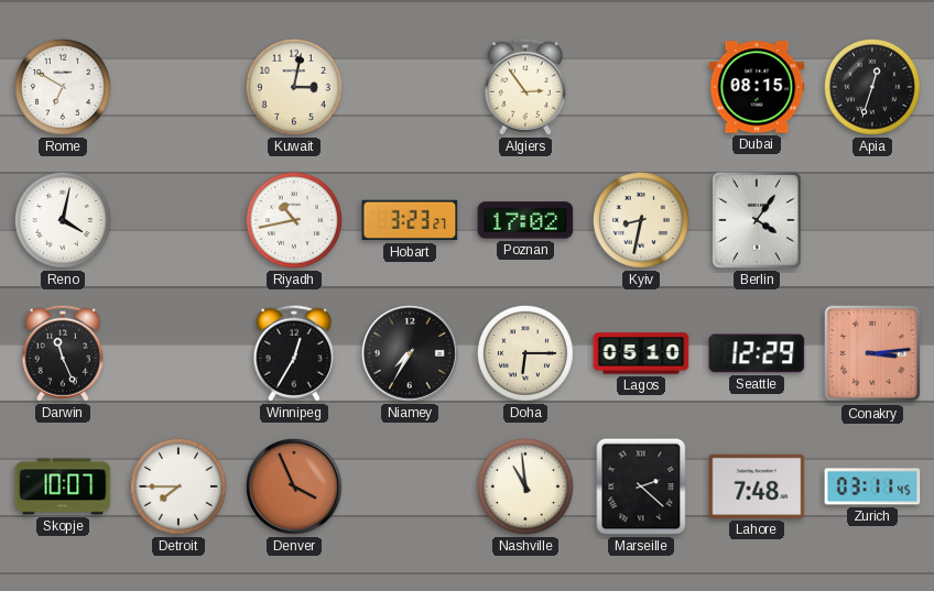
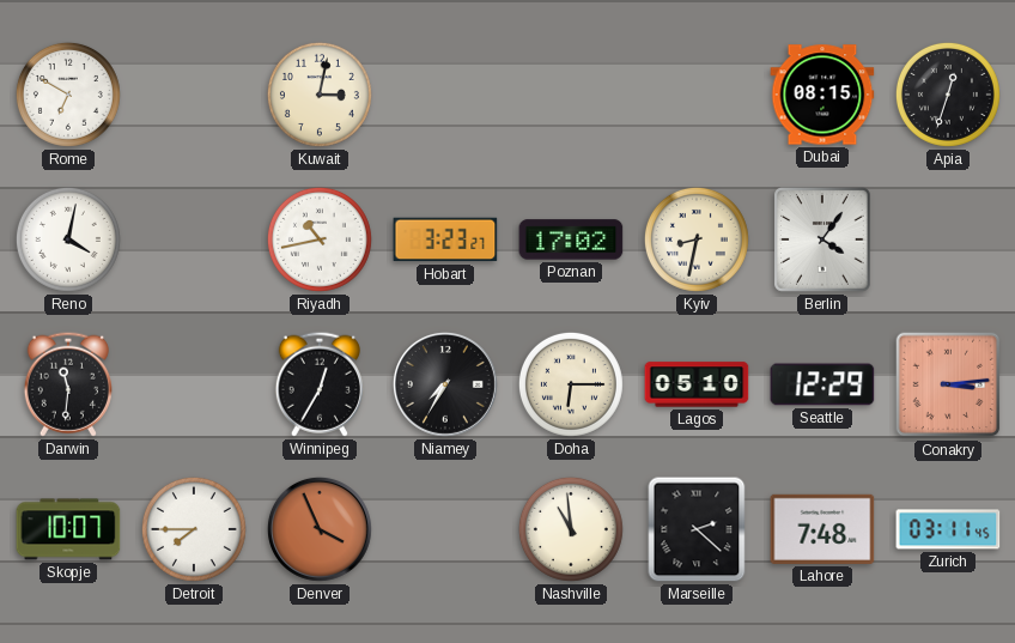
Algiers: 2:54 -> none (525, 87)
Darwin: 11:26 -> 11:31 (68, 384)
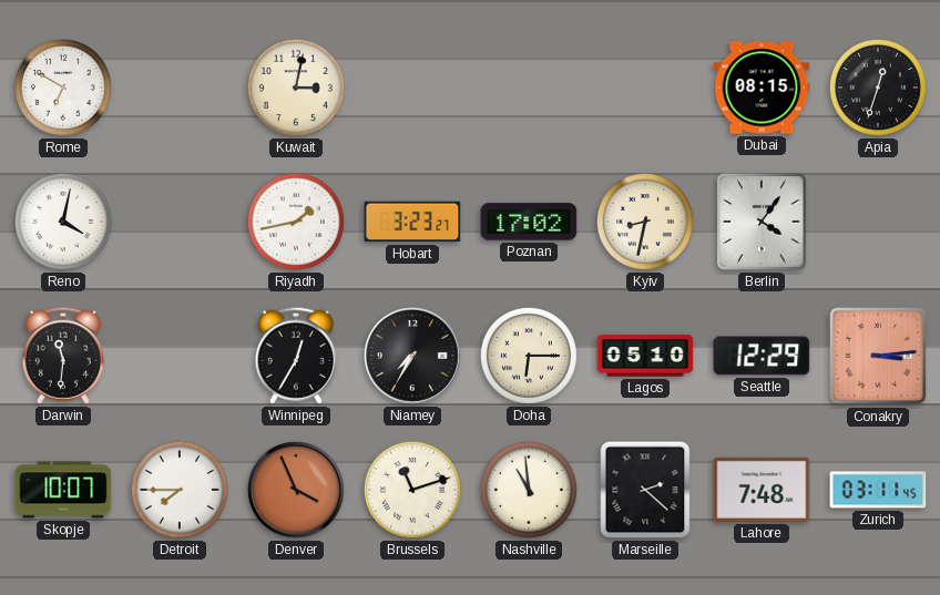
Riyadh: 10:43 -> 1:43 (296, 222)
Brussels: none -> 11:12 (412, 490)
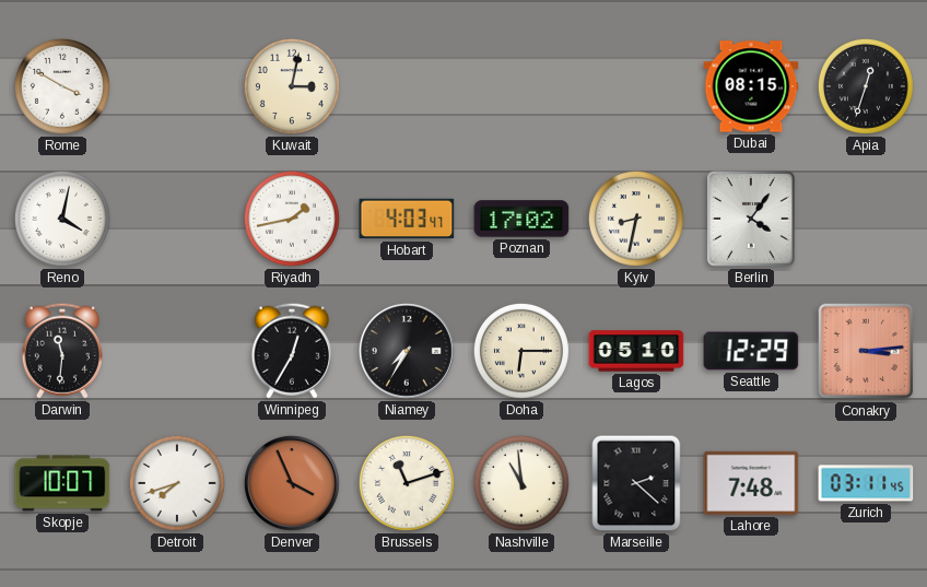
Rome: 6:50 -> 3:50 (62, 86)
Hobart: 3:23 -> 4:03 (407, 219)
Detroit: 7:45 -> 7:42 (177, 483)
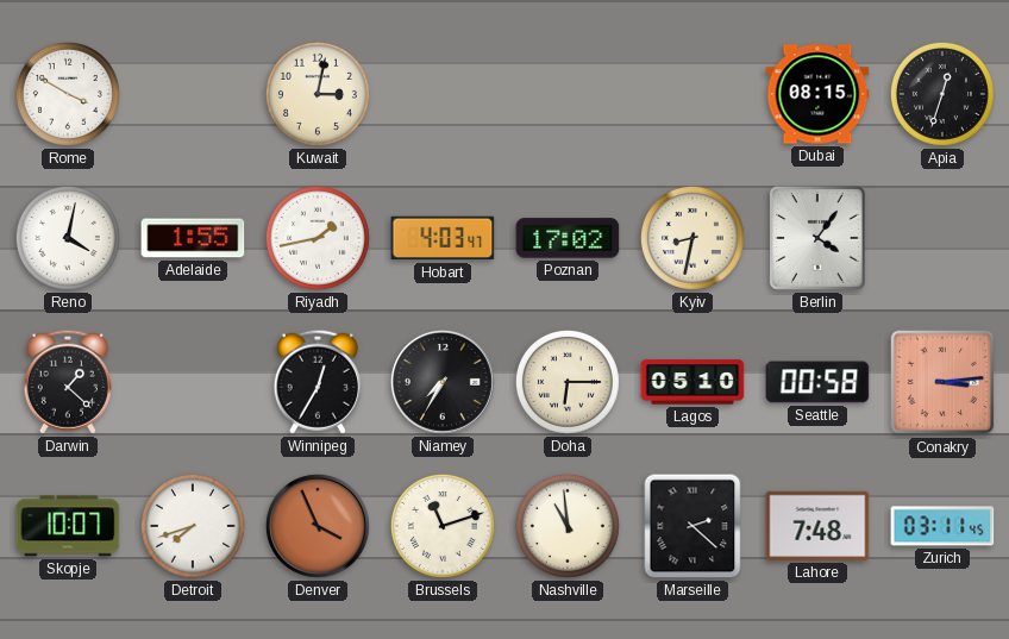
Adelaide: none -> 1:55 (193, 238)
Darwin: 11:31 -> 1:22 (68, 382)
Seattle: 12:29 -> 00:58 (817, 382)
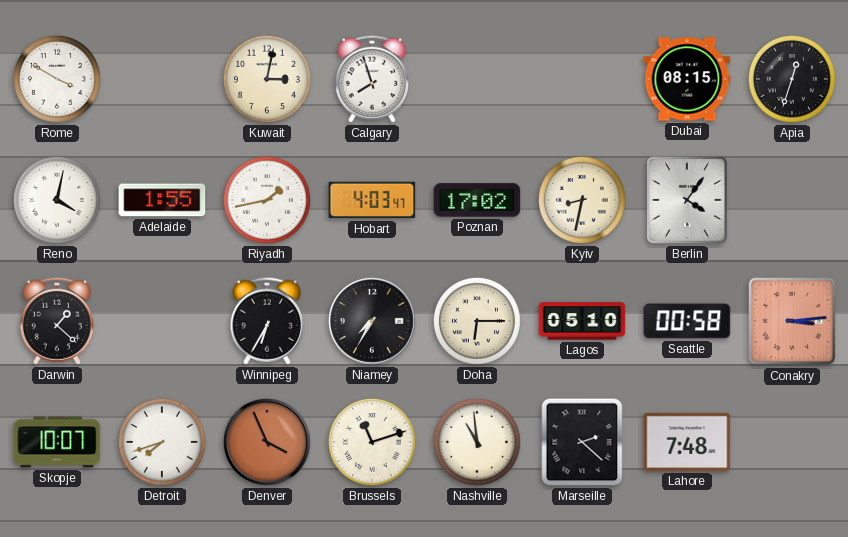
Calgary: none -> 7:57 (372, 79)
Winnipeg: 12:35 -> 6:35 (267, 321)
Zurich: 03:11 -> none (942, 526)
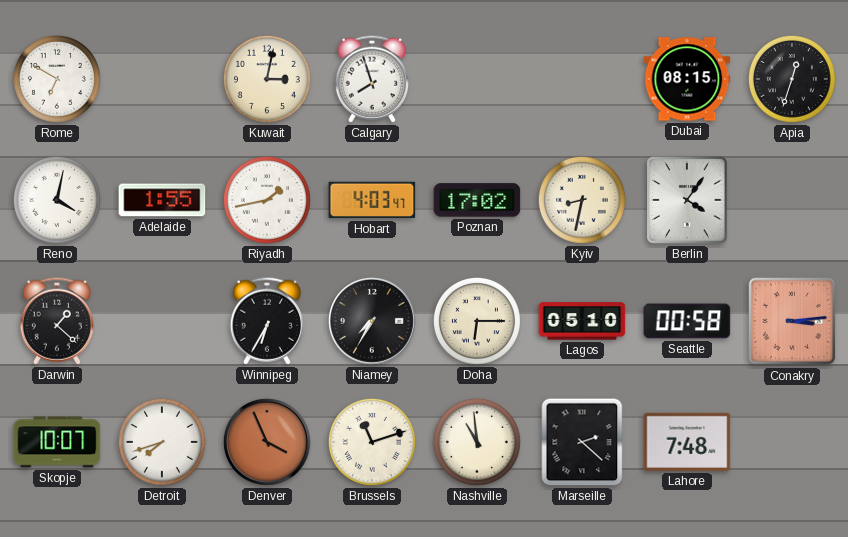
Rome: 3:50 -> 6:50 (57, 79)
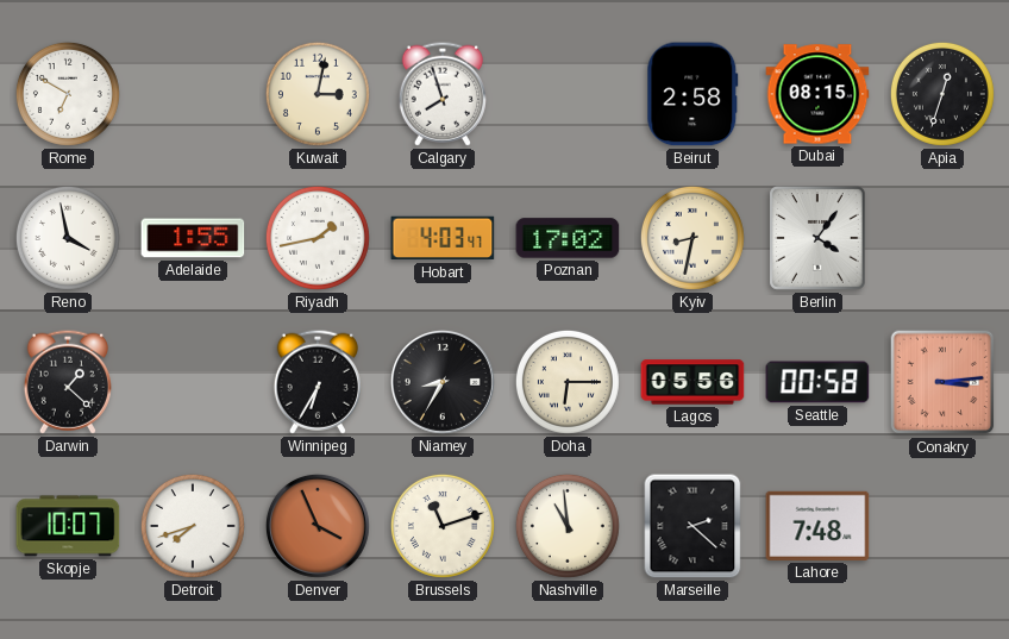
Beirut: none -> 2:58 (692, 94)
Reno: 4:02 -> 3:58 (68, 238)
Niamey: 7:35 -> 8:35 (443, 382)
Lagos: 05:10 -> 05:56 (692, 382)
